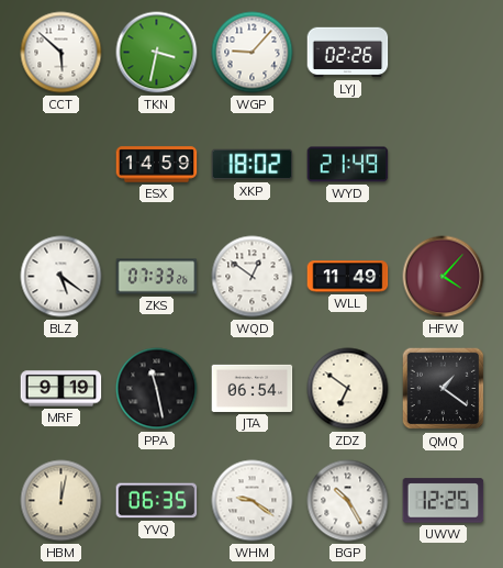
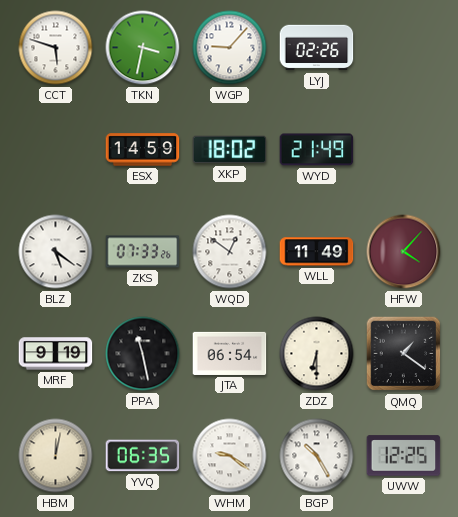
CCT: 5:52 -> 5:48 (56, 48)
ZDZ: 6:51 -> 6:30 (317, 354)
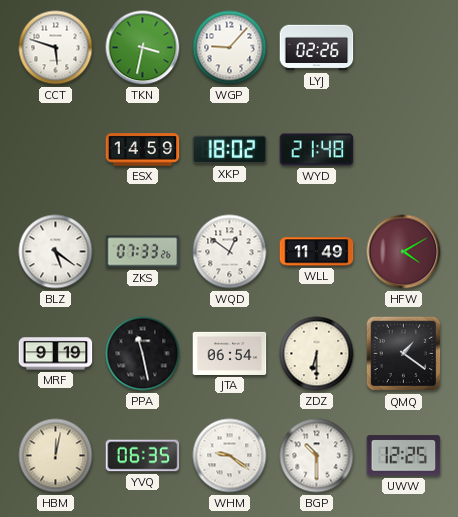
WYD: 21:49 -> 21:48 (317, 150)
HFW: 4:07 -> 4:10 (404, 252)
BGP: 10:25 -> 10:30 (317, 456)
